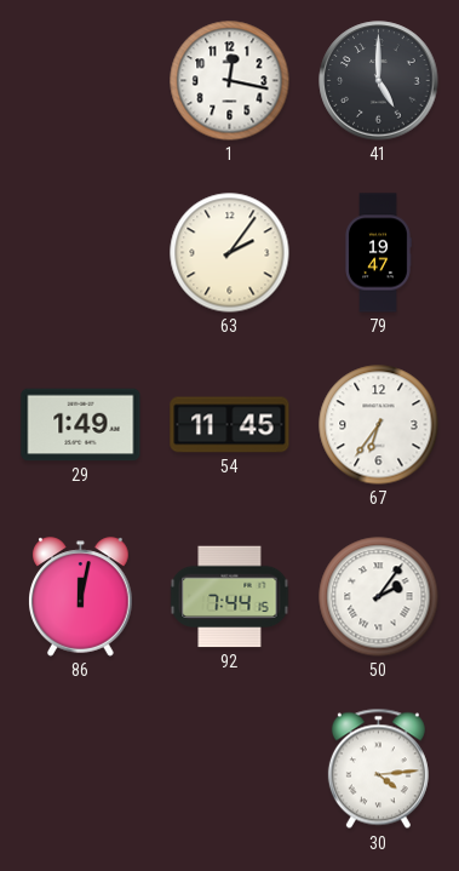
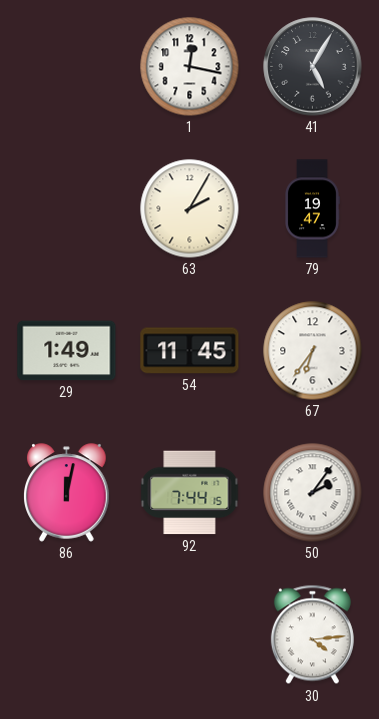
41: 5:00 -> 5:05 (313, 67)
63: 2:06 -> 2:05 (190, 209)
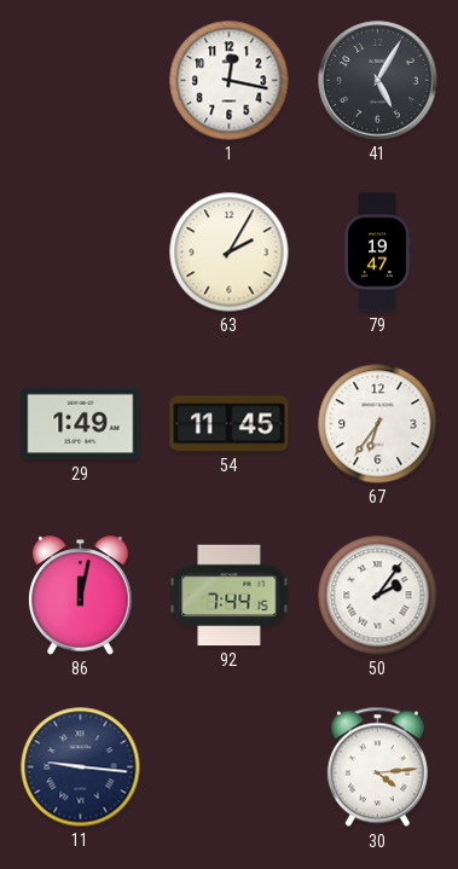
11: none -> 9:16 (81, 767)
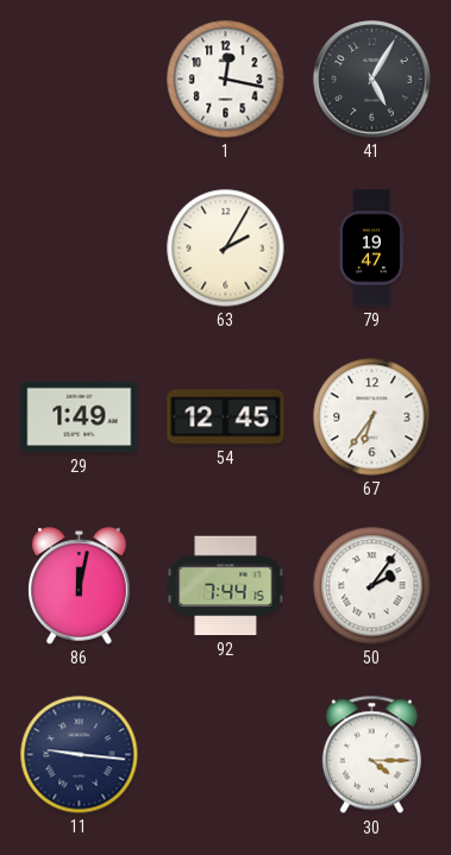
54: 11:45 -> 12:45 (226, 417)
30: 4:14 -> 4:15 (371, 755)
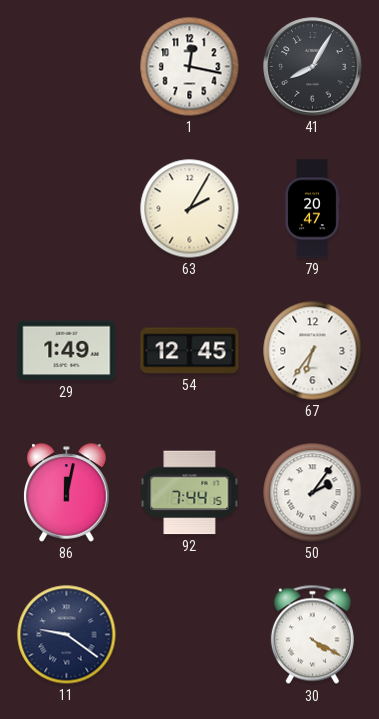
41: 5:05 -> 8:05 (313, 67)
79: 19:47 -> 20:47 (313, 209)
11: 9:16 -> 9:21 (67, 635)
30: 4:15 -> 4:20 (312, 635)
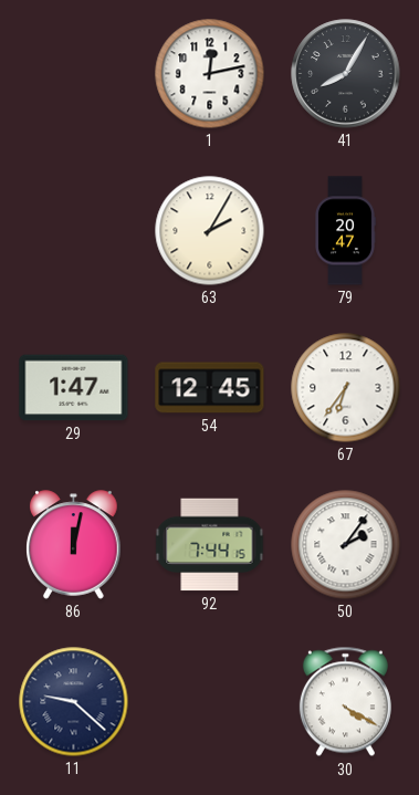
1: 12:17 -> 12:13 (210, 74)
29: 1:49 -> 1:47 (74, 388)
11: 9:21 -> 9:22 (74, 702)
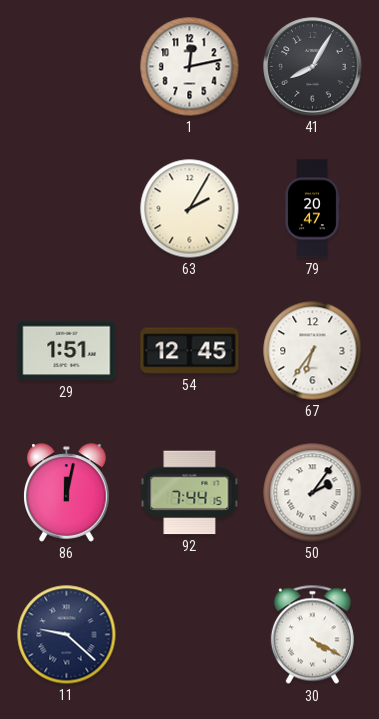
29: 1:47 -> 1:51 (67, 351)
